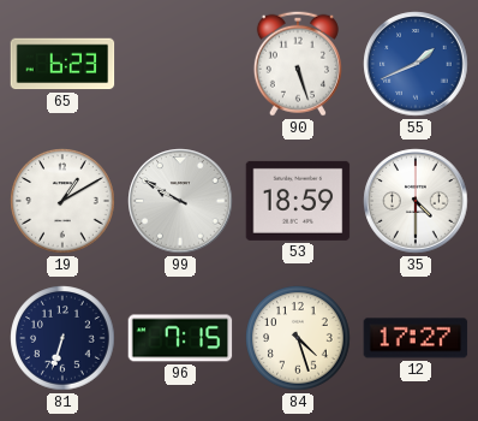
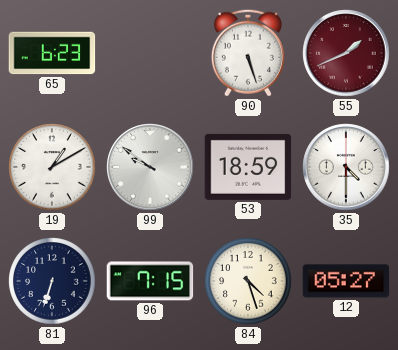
55 dial: blue -> burgundy (346, 53)
99: 9:50 -> 9:51 (150, 167)
12: 17:27 -> 05:27 (346, 281)
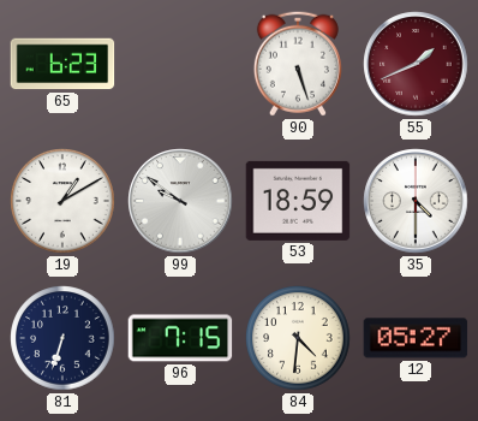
84: 4:27 -> 4:31 (298, 338)
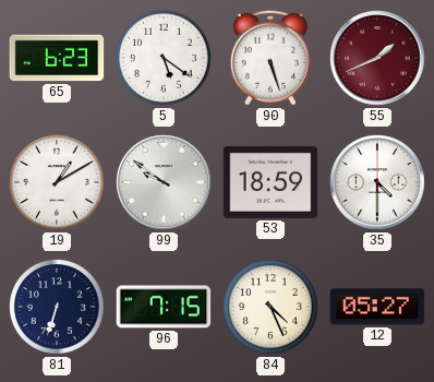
5: none -> 5:21 (164, 58)
84: 4:31 -> 4:26 (270, 307)
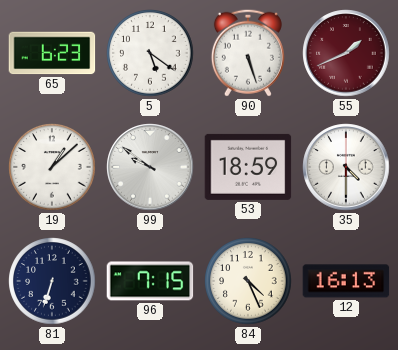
19: 1:10 -> 1:08 (52, 167)
12: 05:27 -> 16:13 (346, 281)
